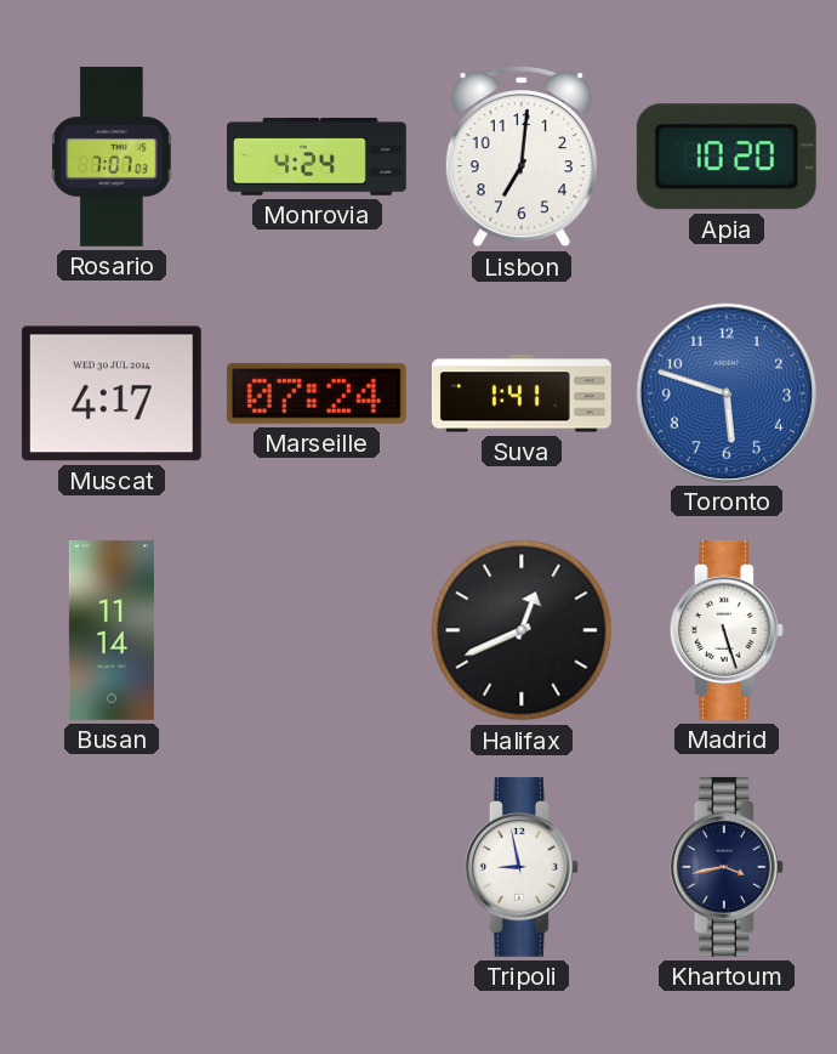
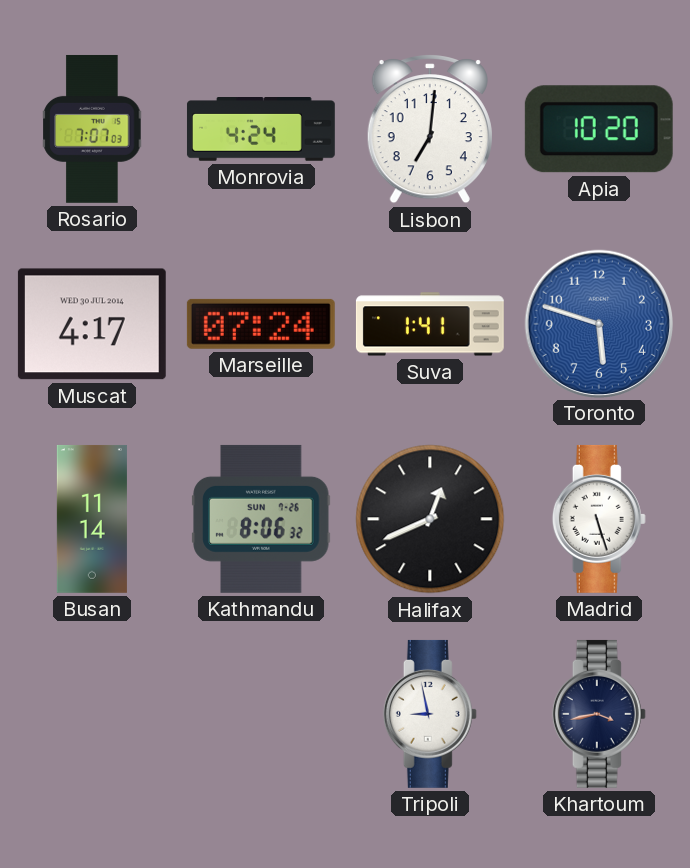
Kathmandu: none -> 8:06 (261, 519)
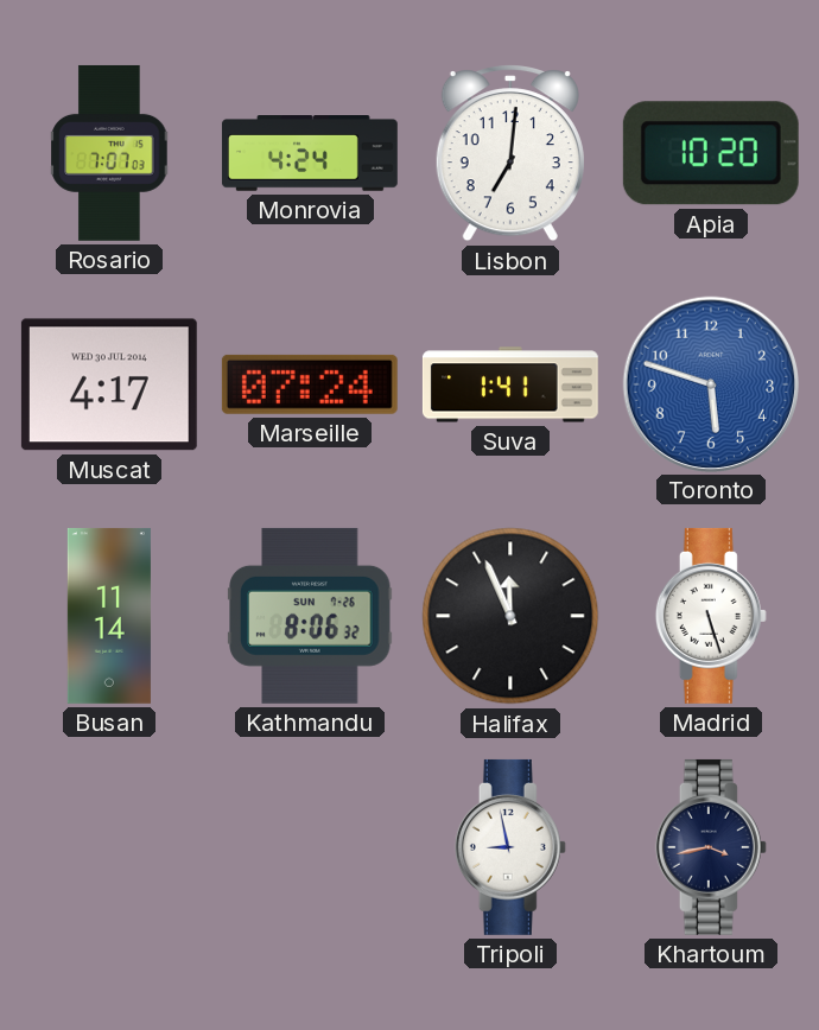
Halifax: 12:41 -> 11:56 (510, 616)
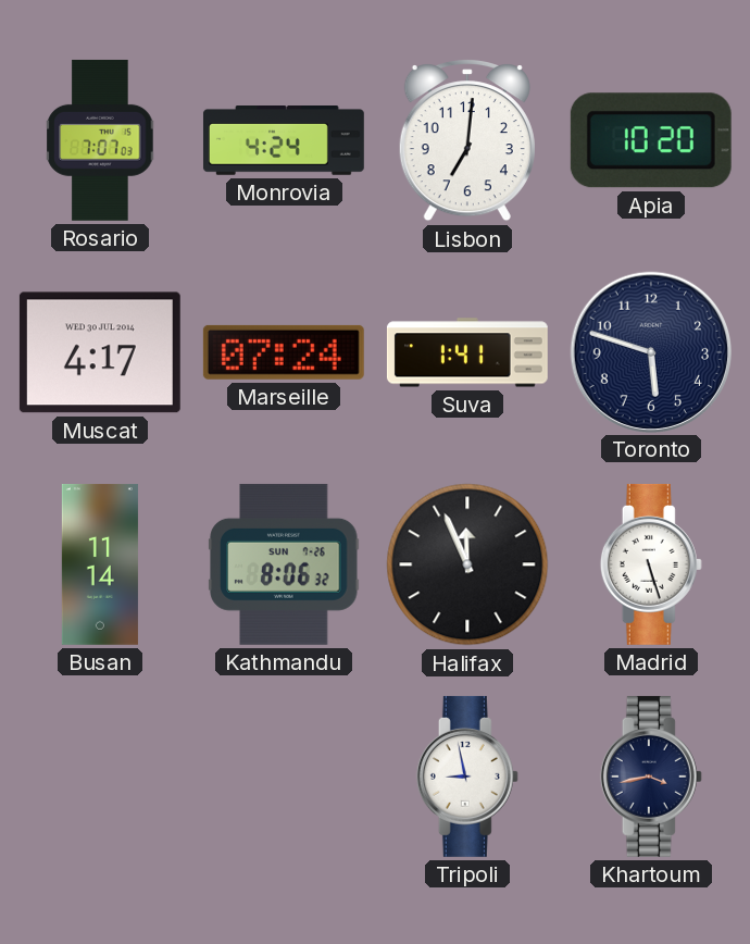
Toronto dial: blue -> navy (650, 351)
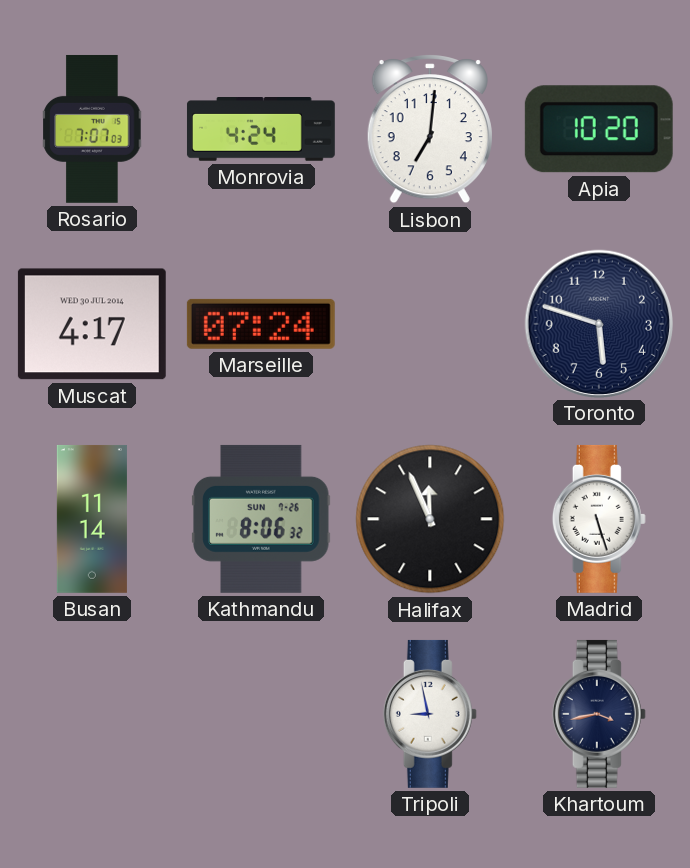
Suva: 1:41 -> none (467, 352)
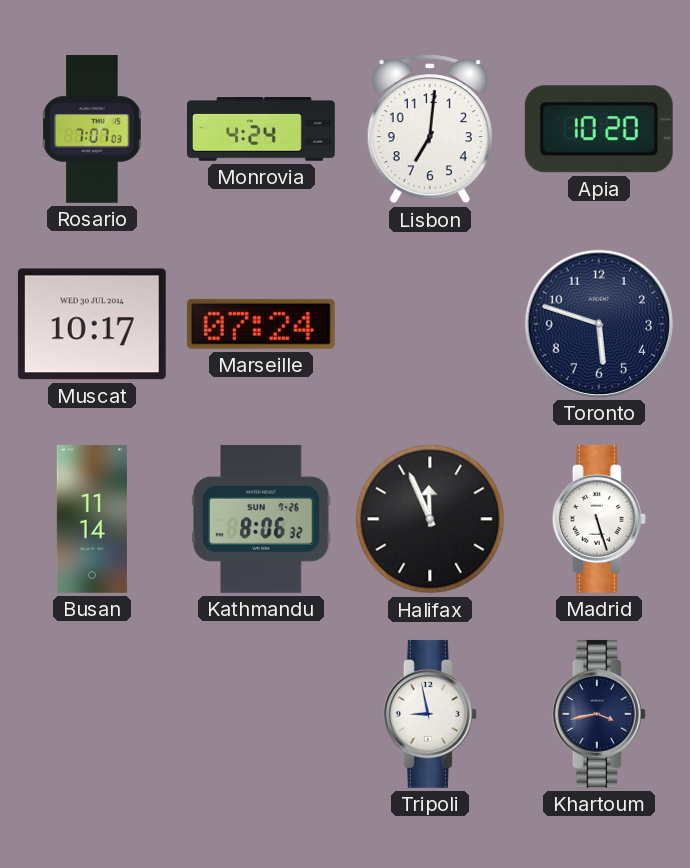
Muscat: 4:17 -> 10:17 (92, 324)
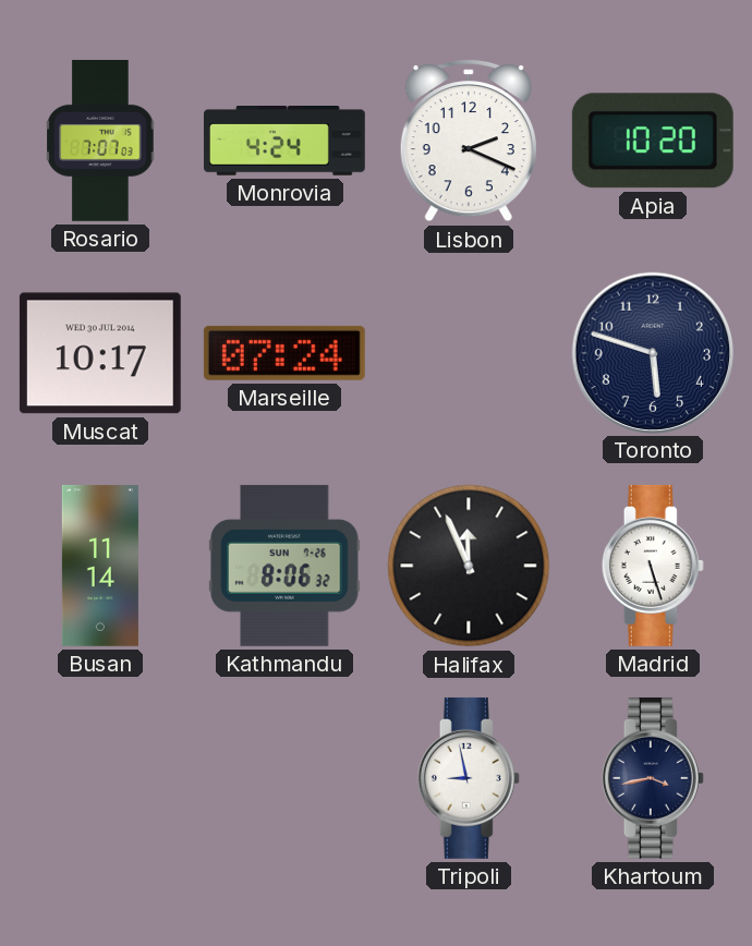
Lisbon: 7:01 -> 2:19 (469, 141)
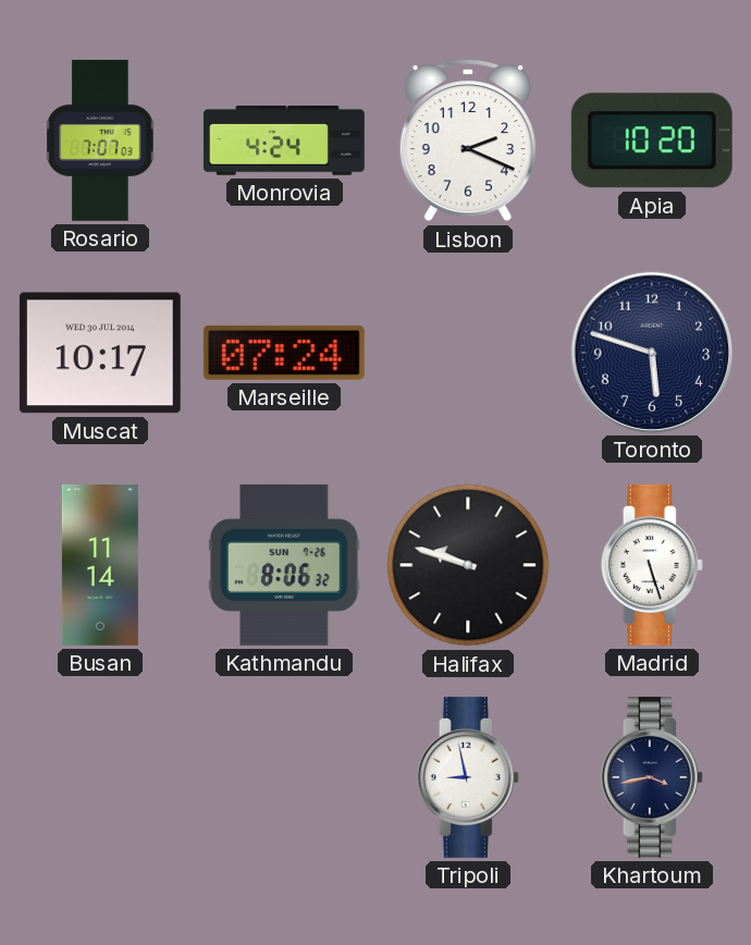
Halifax: 11:56 -> 9:48 (468, 565)
